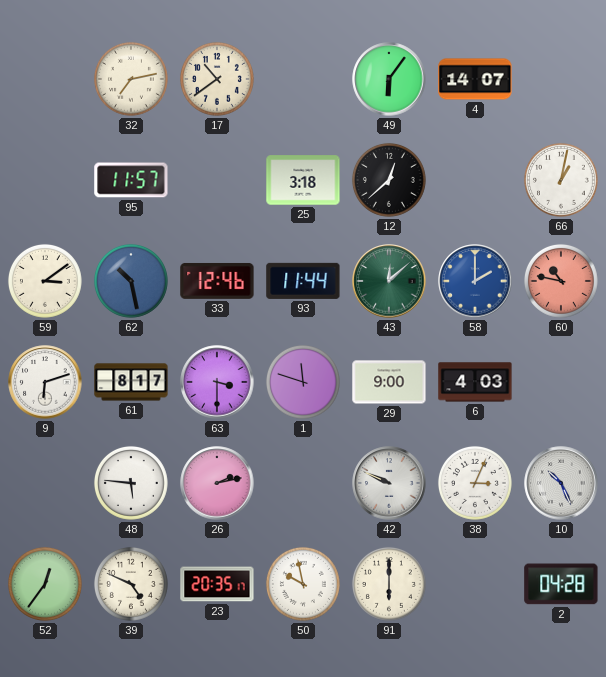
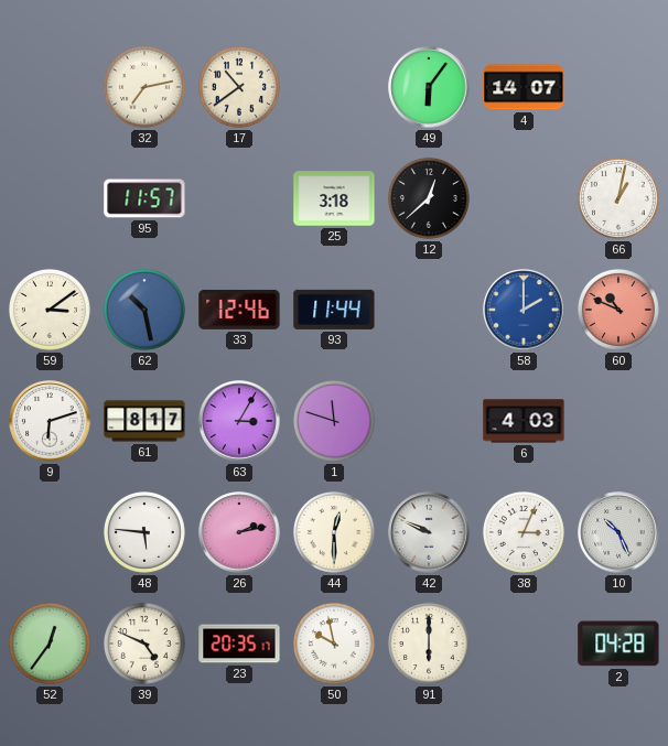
43: 12:08 -> none (389, 281)
60: 10:47 -> 10:49 (618, 310)
63: 3:30 -> 3:05 (239, 421)
29: 9:00 -> none (389, 382)
44: none -> 12:30 (334, 532)
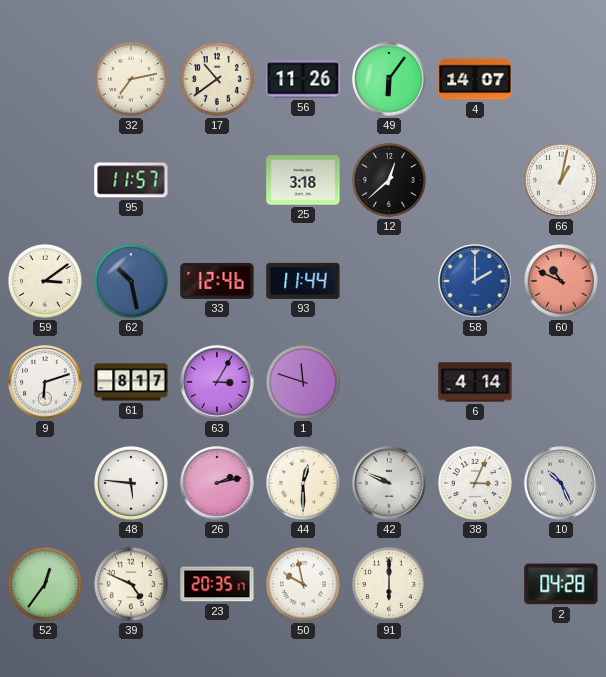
56: none -> 11:26 (303, 79)
6: 4:03 -> 4:14 (475, 382)
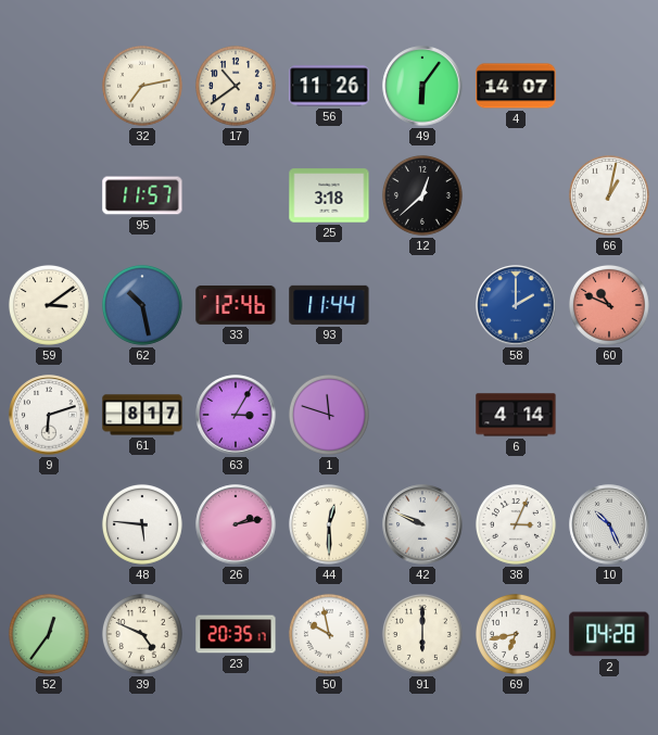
69: none -> 6:43 (516, 634)
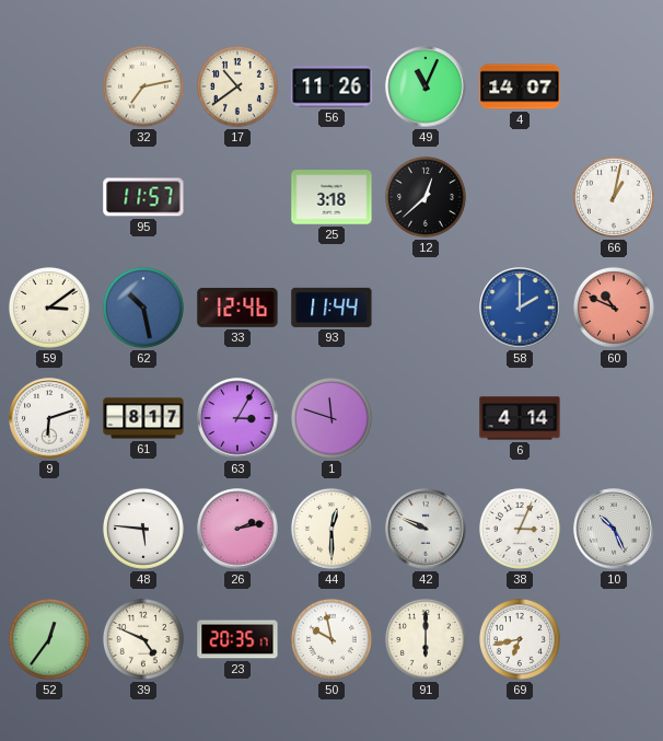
49: 6:06 -> 11:04 (426, 86)
2: 04:28 -> none (609, 634)
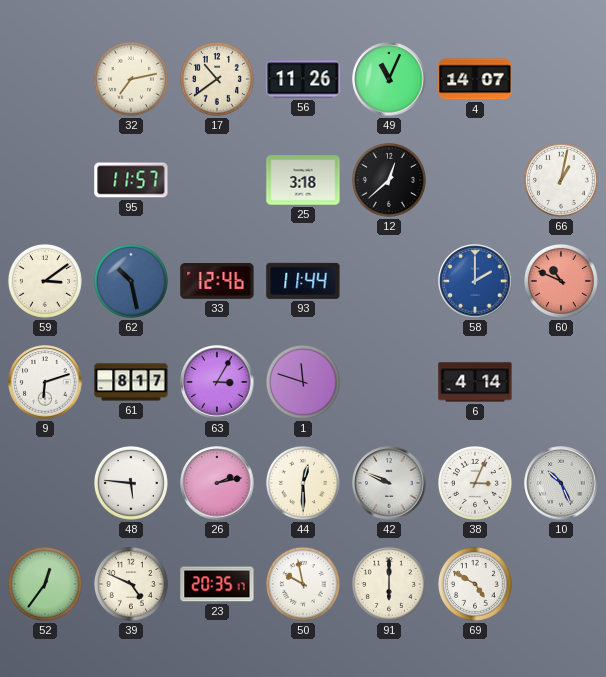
69: 6:43 -> 4:50 (475, 584)
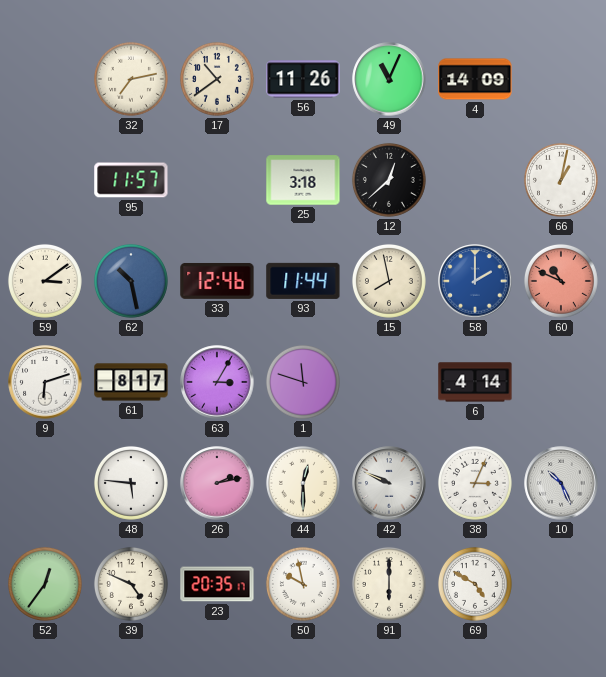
4: 14:07 -> 14:09 (475, 79)
15: none -> 7:58 (389, 281)
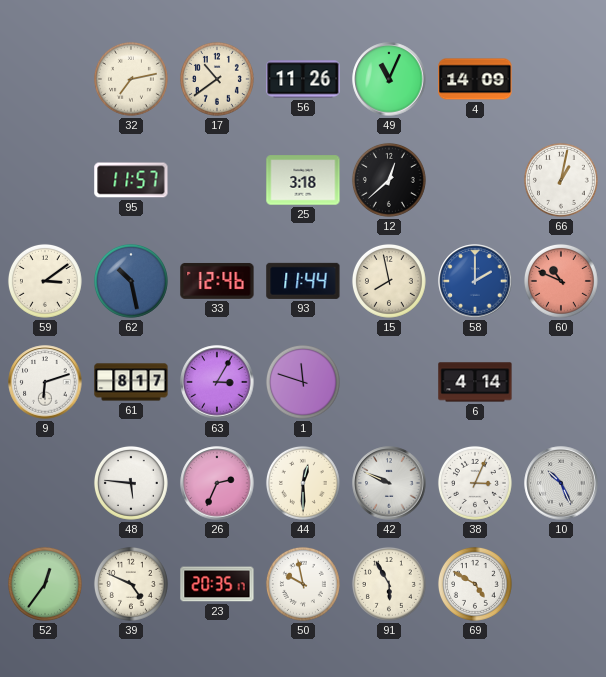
26: 2:13 -> 2:34 (217, 483)
91: 6:00 -> 5:55 (389, 584)
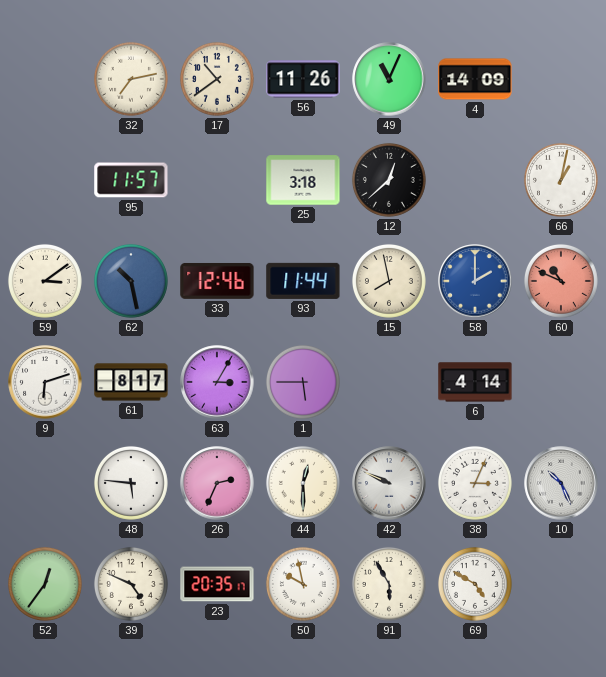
1: 11:48 -> 5:45 (303, 382)
